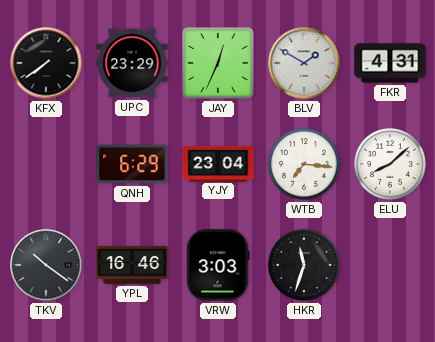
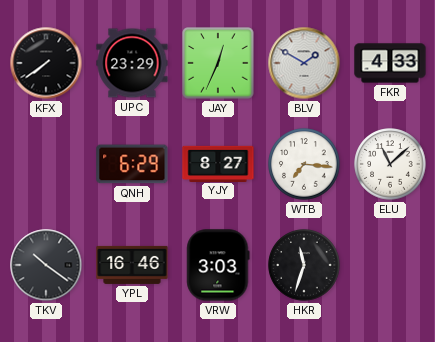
FKR: 4:31 -> 4:33 (390, 63)
YJY: 23:04 -> 8:27 (218, 163)
ELU: 8:08 -> 11:08 (390, 164)
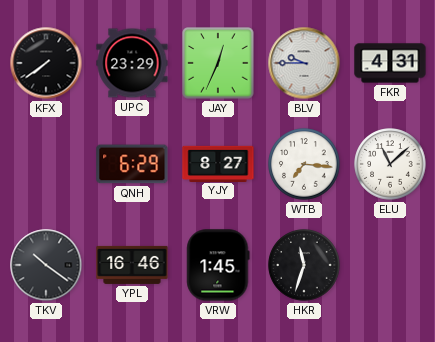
BLV: 1:50 -> 9:45 (304, 63)
FKR: 4:33 -> 4:31 (390, 63)
VRW: 3:03 -> 1:45 (218, 265)
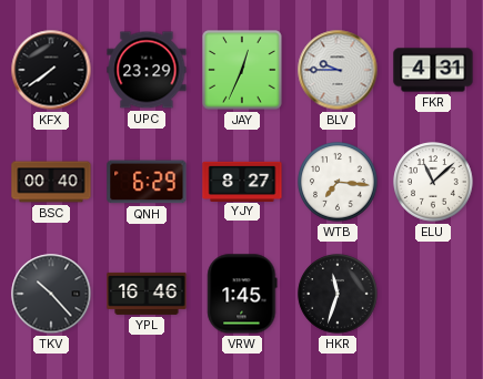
BSC: none -> 00:40 (51, 182)
TKV: 10:21 -> 10:23 (51, 294)
